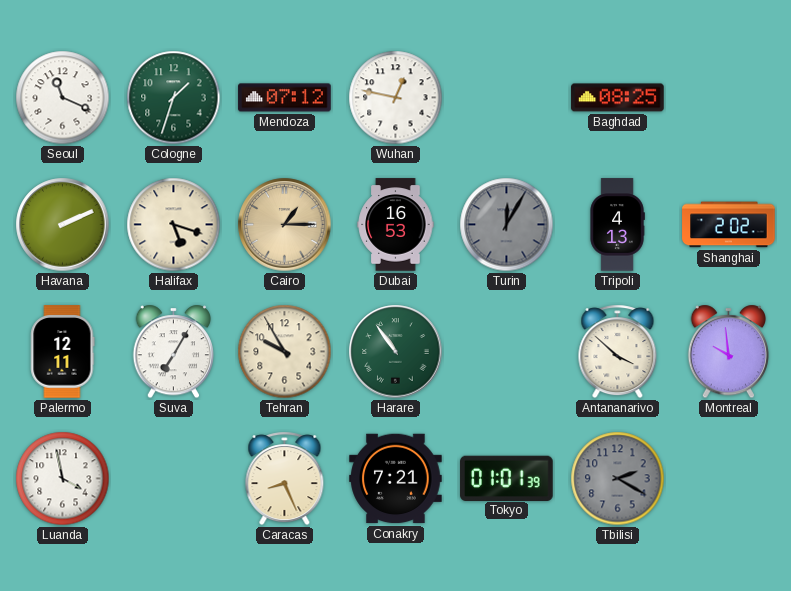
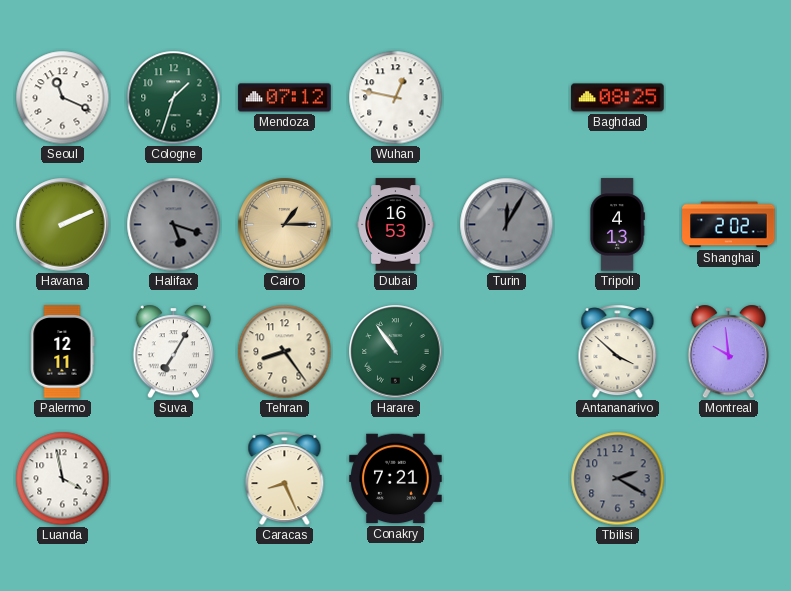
Halifax dial: cream -> grey (174, 225)
Tehran: 9:55 -> 8:24 (285, 352)
Tokyo: 01:01 -> none (507, 478)
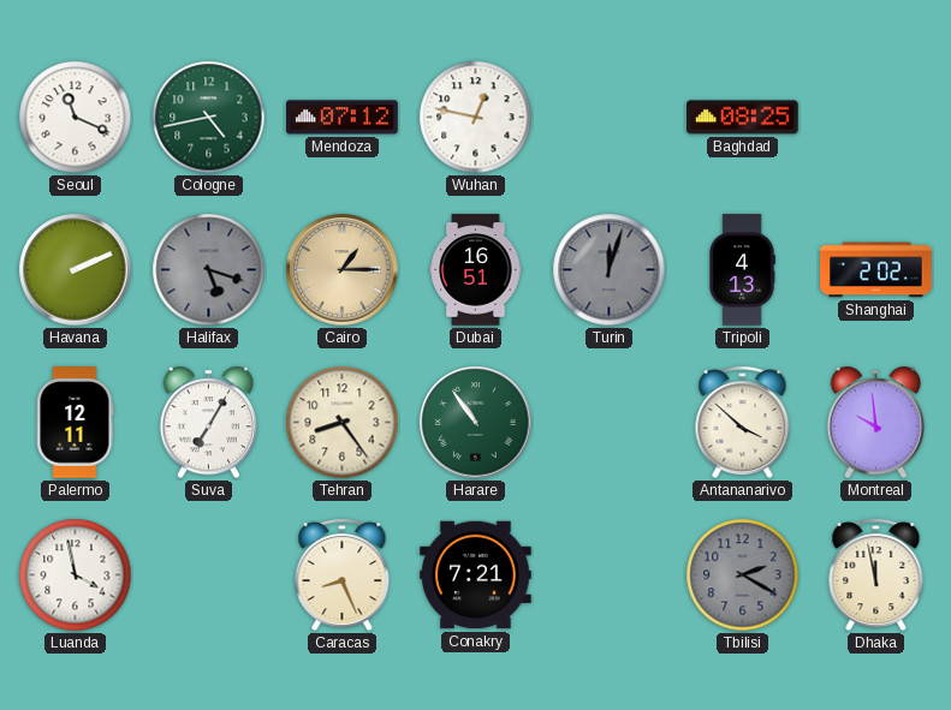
Cologne: 1:33 -> 4:43 (209, 118)
Dubai: 16:53 -> 16:51 (476, 270)
Turin: 12:05 -> 12:03 (610, 270)
Dhaka: none -> 11:58 (876, 575)
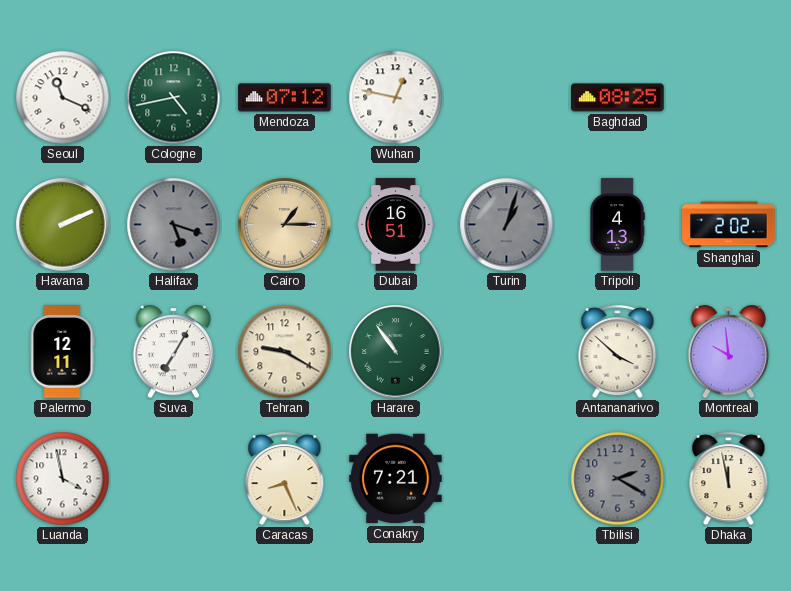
Turin: 12:03 -> 1:03 (507, 225)
Tehran: 8:24 -> 9:20 (285, 352)
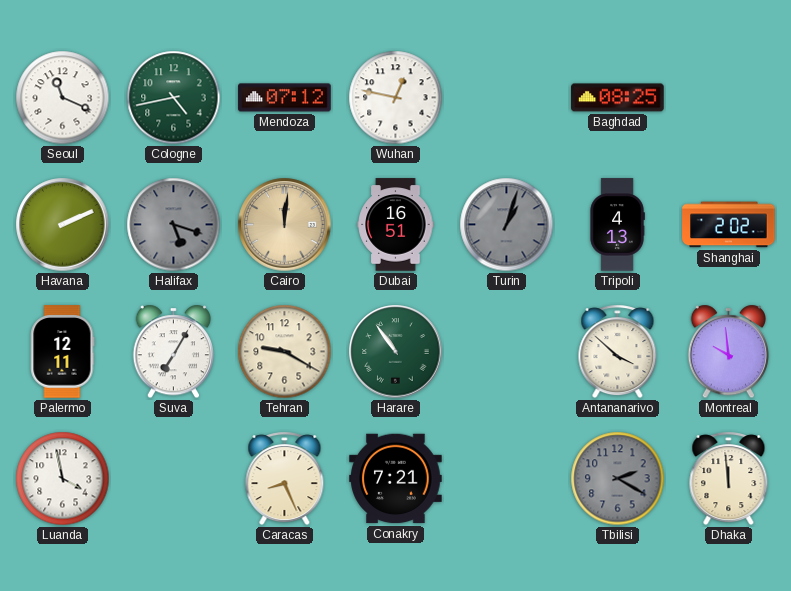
Cairo: 1:15 -> 12:01 (285, 225)
Dhaka: 11:58 -> 11:59 (729, 479)
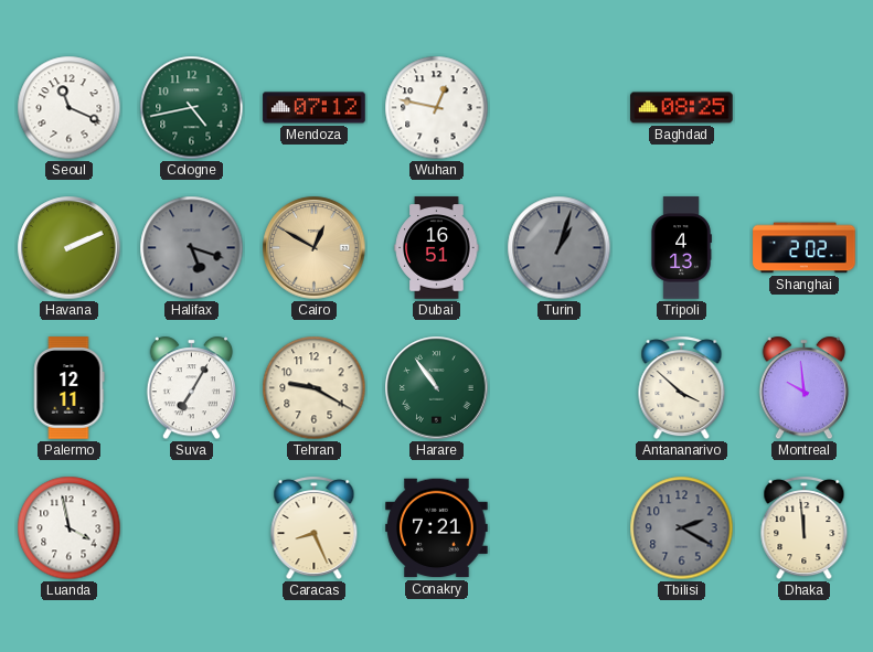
Cairo: 12:01 -> 12:50 (315, 248)
